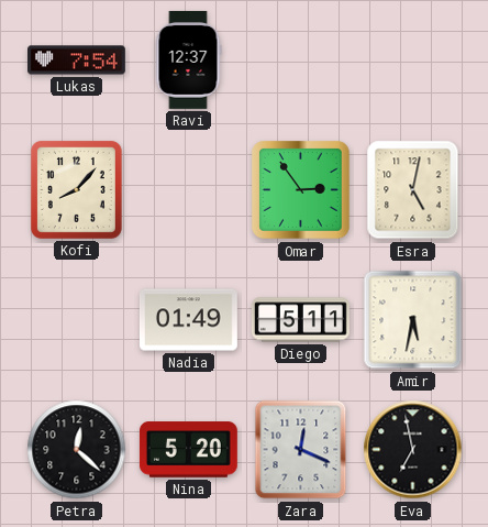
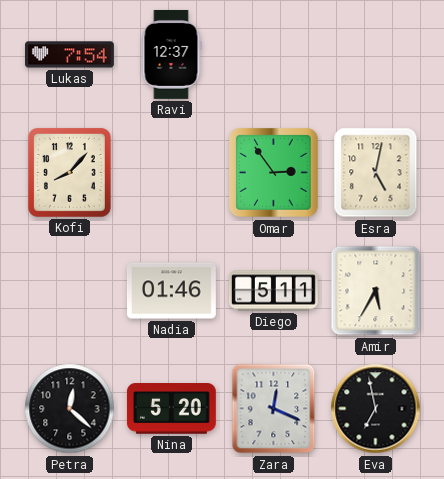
Nadia: 01:49 -> 01:46 (171, 291)
Amir: 5:32 -> 5:35 (376, 291)
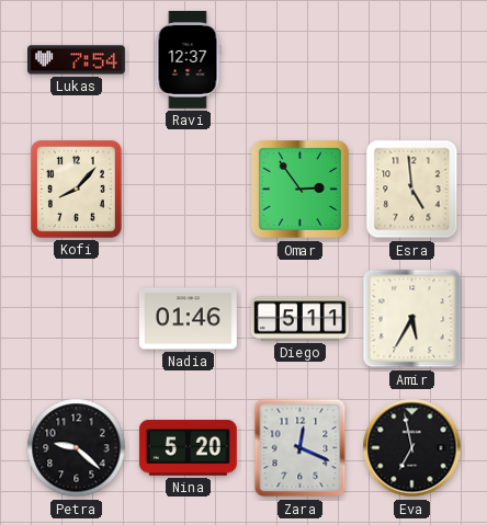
Esra: 5:02 -> 4:59 (412, 190)
Petra: 12:22 -> 9:22 (77, 448)
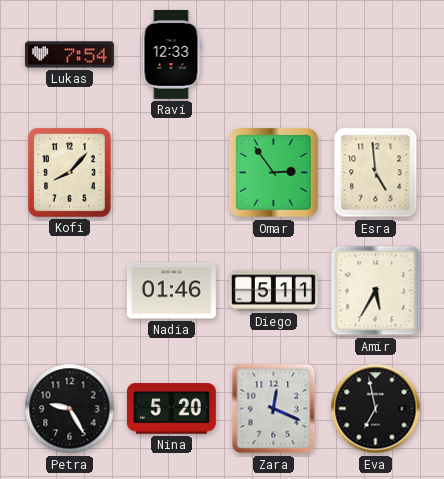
Ravi: 12:37 -> 12:33 (171, 54)
Petra: 9:22 -> 9:25 (70, 409)
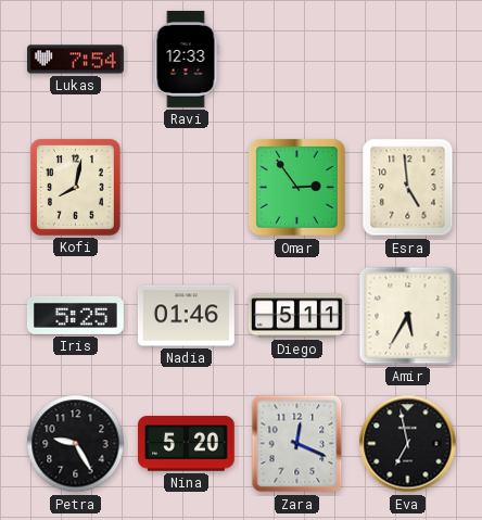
Kofi: 8:07 -> 8:02 (75, 187)
Iris: none -> 5:25 (75, 315)
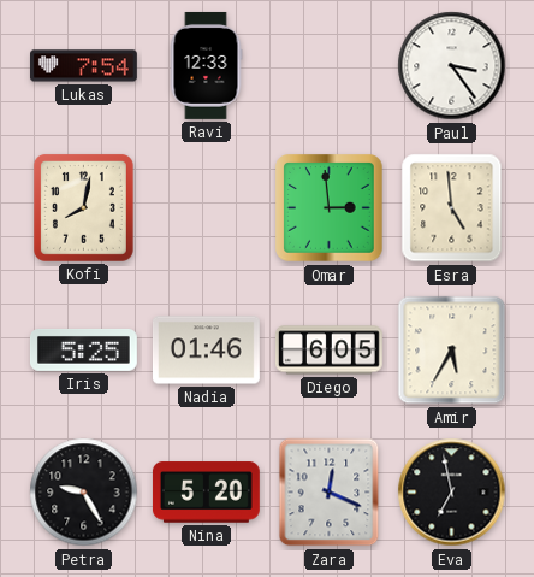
Paul: none -> 3:24 (452, 66)
Omar: 2:54 -> 2:59 (330, 208)
Diego: 5:11 -> 6:05 (328, 351)
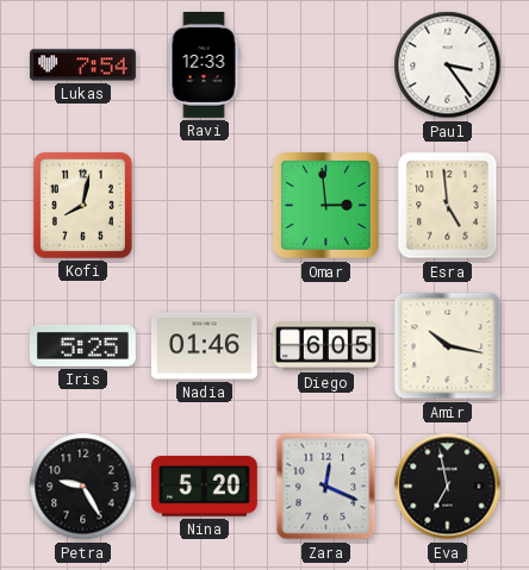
Amir: 5:35 -> 10:17 (448, 346)
